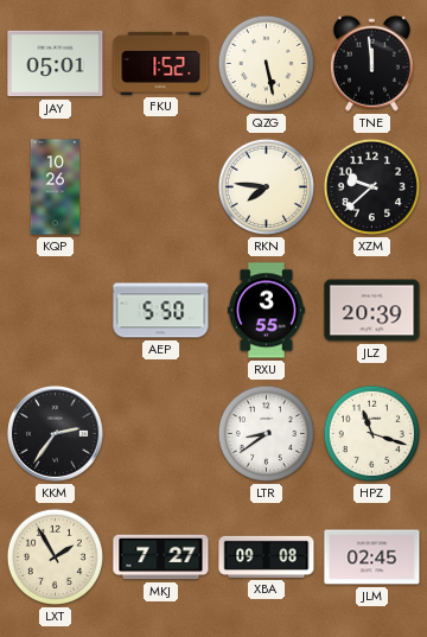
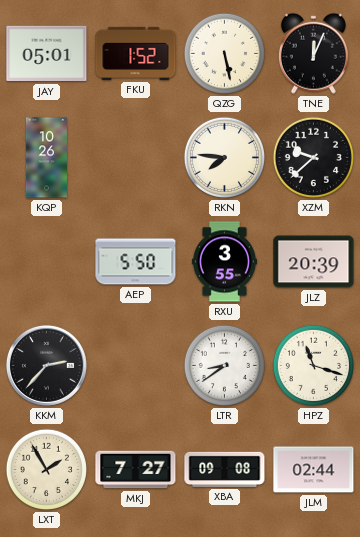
TNE: 11:59 -> 12:04 (313, 53)
KKM: 2:36 -> 2:37 (46, 365)
JLM: 02:45 -> 02:44 (314, 470)
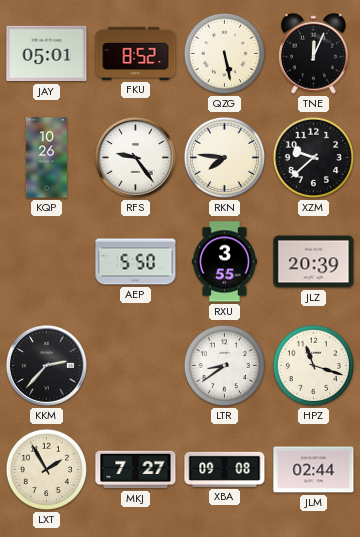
FKU: 1:52 -> 8:52 (136, 53)
RFS: none -> 9:24 (135, 157)
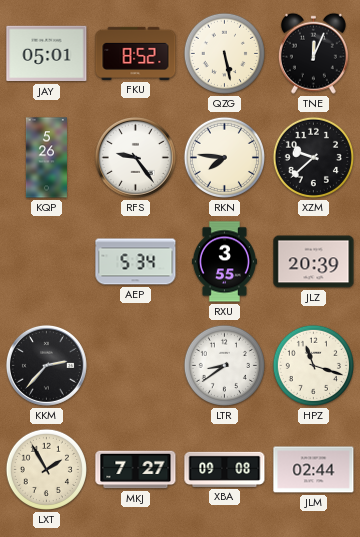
KQP: 10:26 -> 5:26 (46, 158)
AEP: 5:50 -> 5:34 (136, 262)
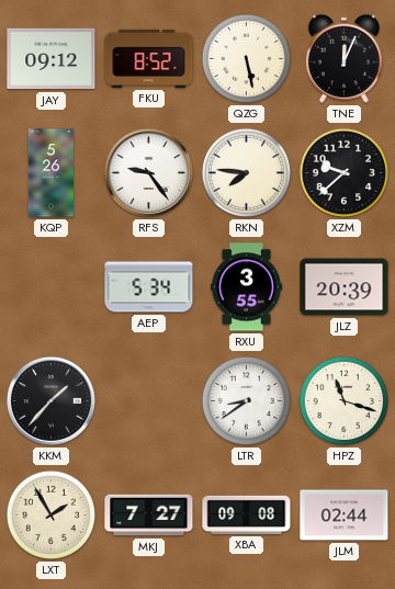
JAY: 05:01 -> 09:12 (52, 59)
KKM: 2:37 -> 1:37 (50, 400)
